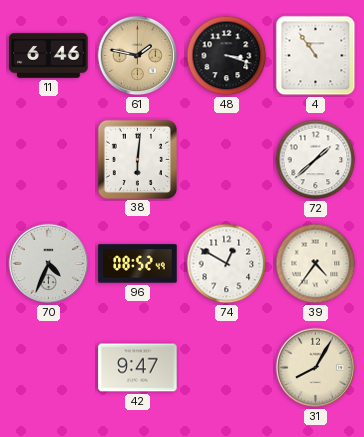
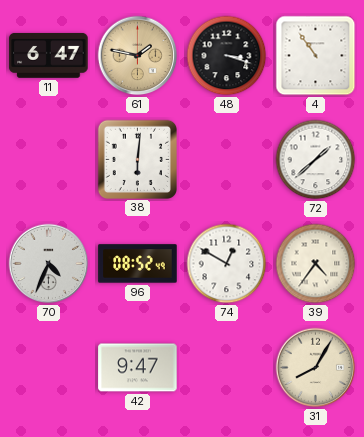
11: 6:46 -> 6:47 (49, 55)
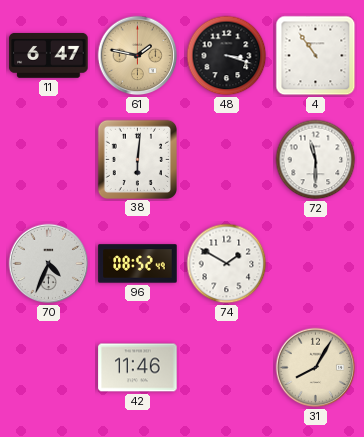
72: 1:38 -> 11:30 (316, 160)
74: 12:50 -> 1:50 (227, 264)
39: 4:36 -> none (316, 264)
42: 9:47 -> 11:46 (138, 368)
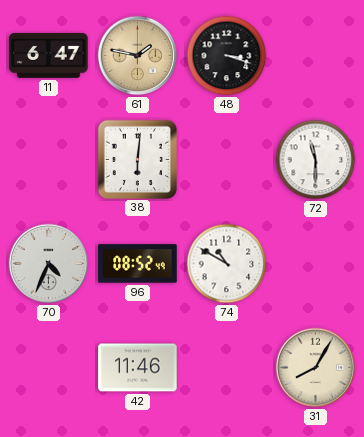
4: 10:54 -> none (316, 56)
74: 1:50 -> 10:50 (227, 264)
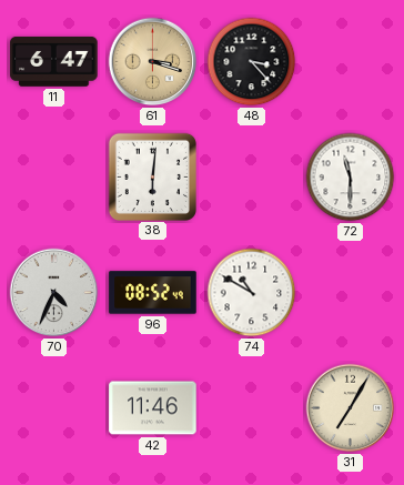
61: 1:47 -> 3:18 (153, 62)
48: 3:18 -> 3:23 (252, 62)
31: 8:05 -> 7:05 (351, 408)
